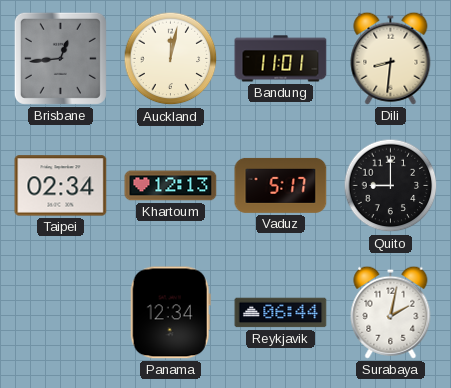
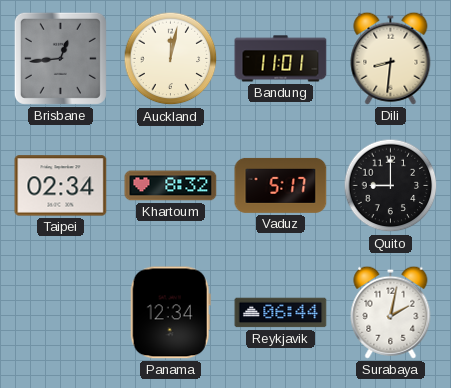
Khartoum: 12:13 -> 8:32 (171, 186)
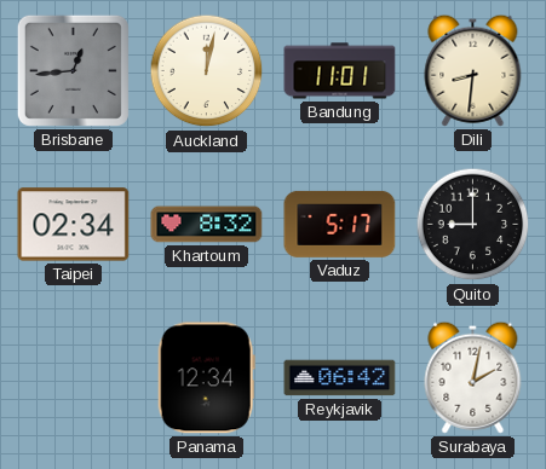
Reykjavik: 06:44 -> 06:42 (340, 378)
